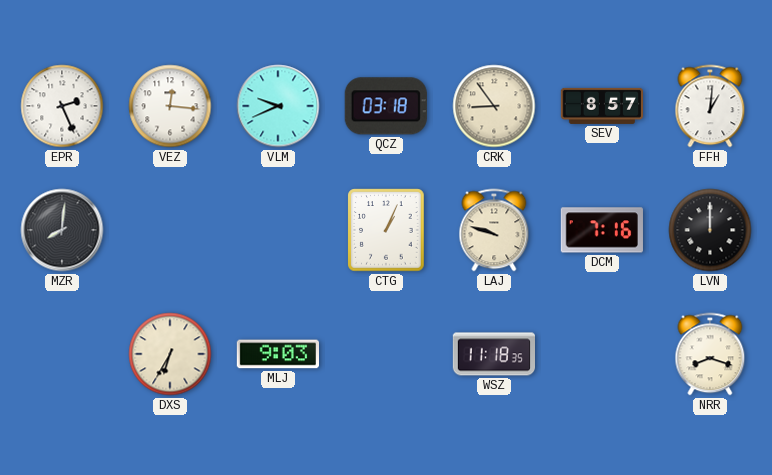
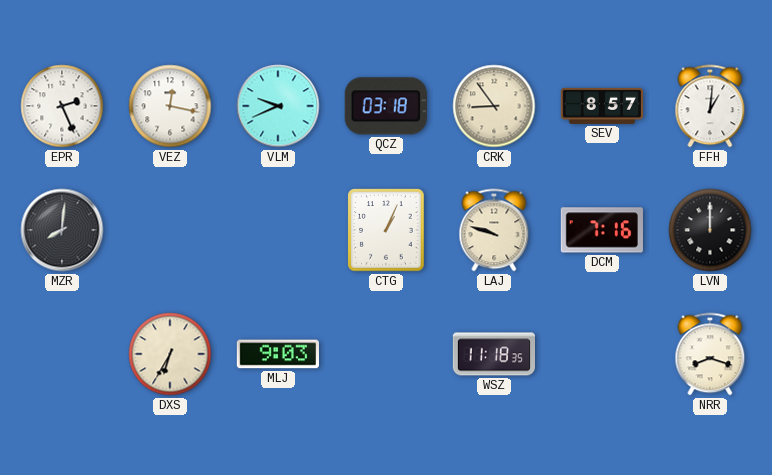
VEZ: 12:16 -> 12:17 (170, 106)
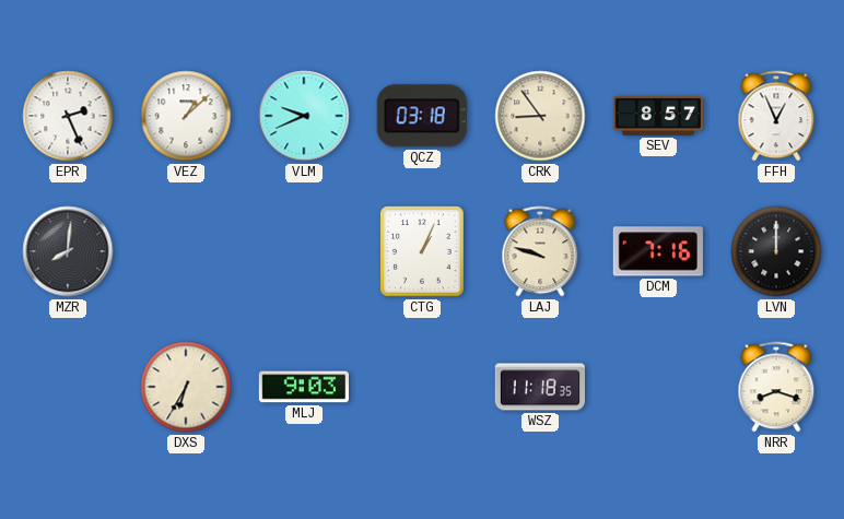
VEZ: 12:17 -> 1:08 (186, 116)
FFH: 1:01 -> 12:56 (776, 116)
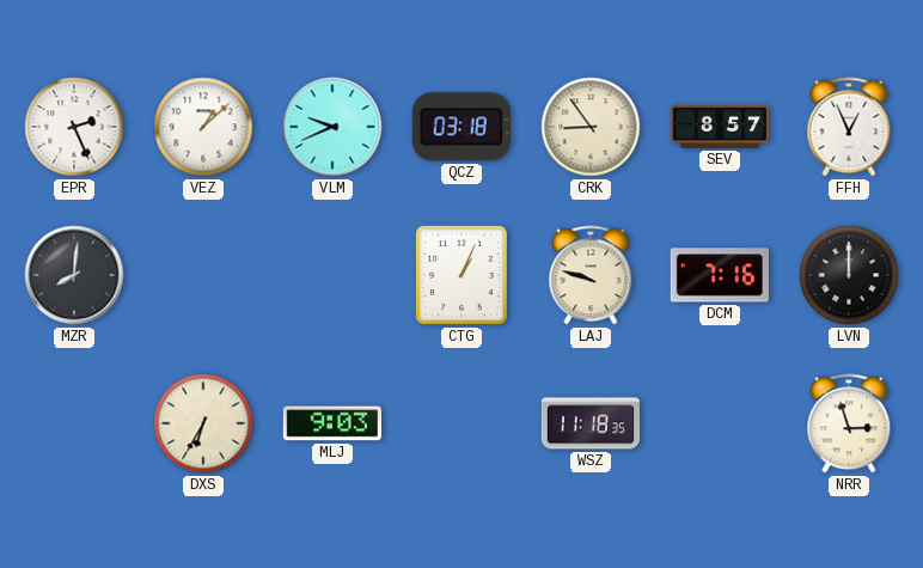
NRR: 8:18 -> 2:57 (849, 423)
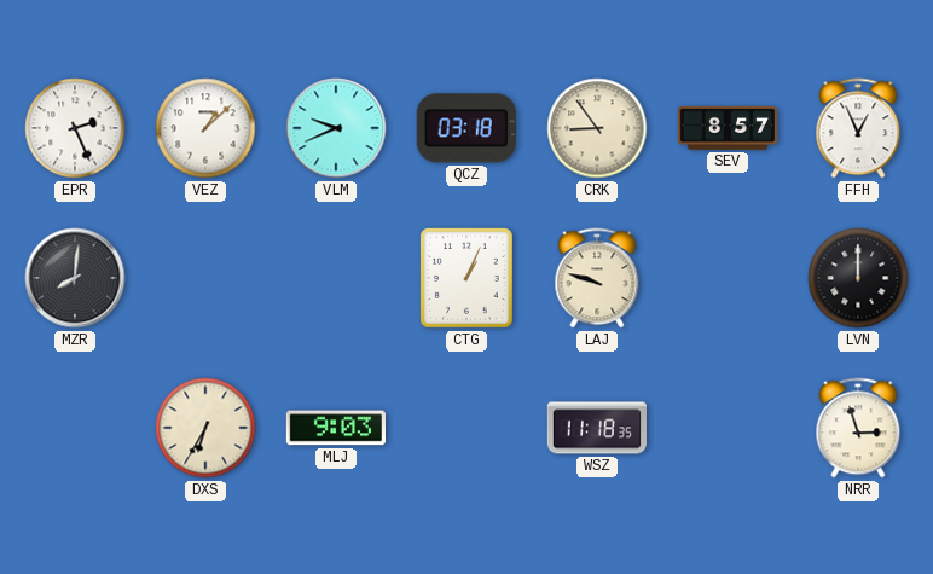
DCM: 7:16 -> none (720, 275)
